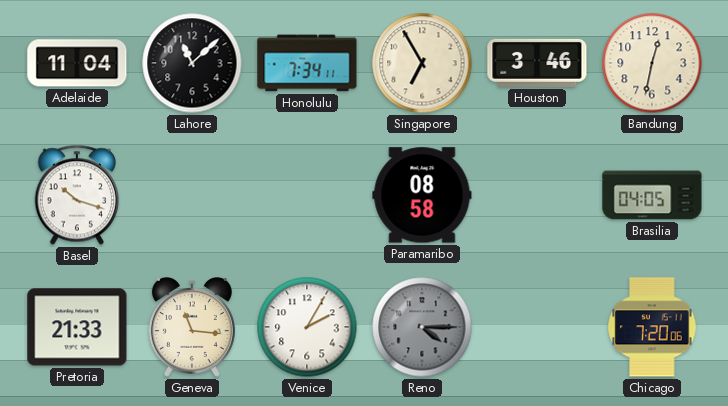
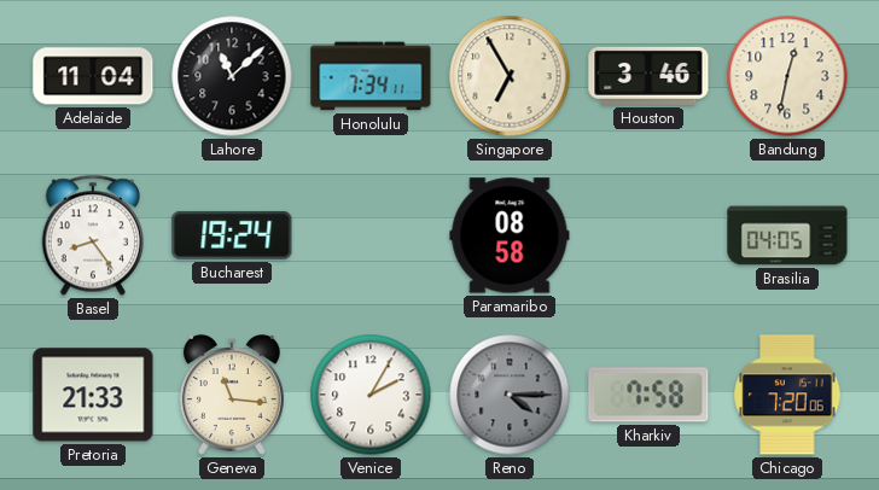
Basel: 10:18 -> 8:24 (92, 235)
Bucharest: none -> 19:24 (232, 235)
Kharkiv: none -> 7:58 (648, 395)
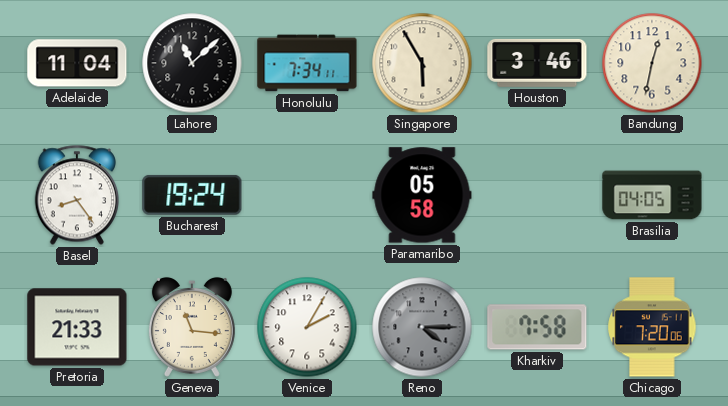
Singapore: 6:55 -> 5:55 (422, 63)
Paramaribo: 08:58 -> 05:58 (422, 195)
